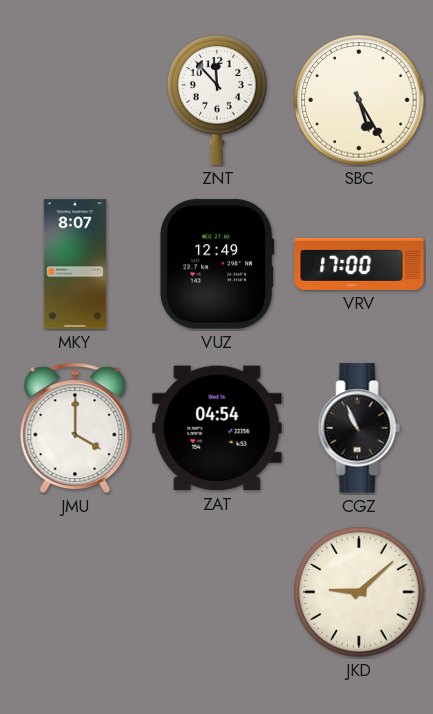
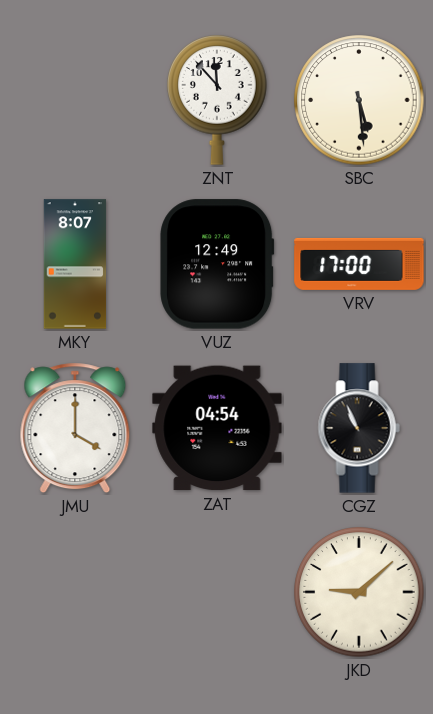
SBC: 5:25 -> 5:29 (359, 100)
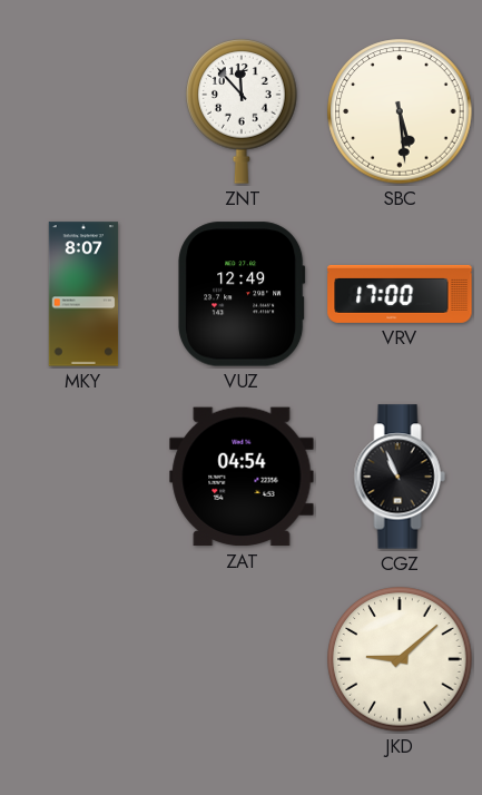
JMU: 4:00 -> none (75, 428)
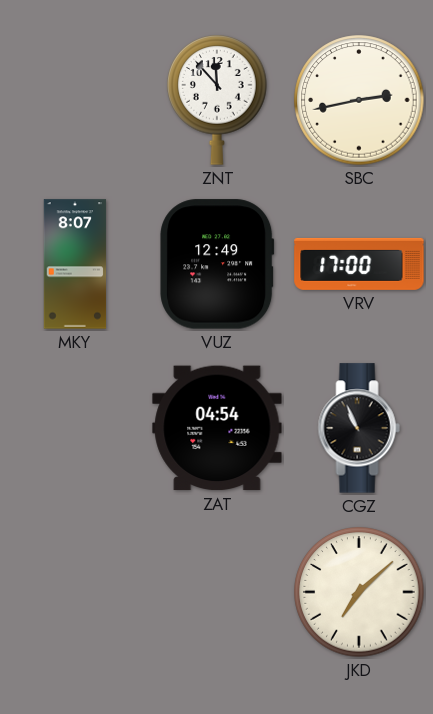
SBC: 5:29 -> 2:43 (359, 100)
JKD: 9:08 -> 7:08 (359, 592)
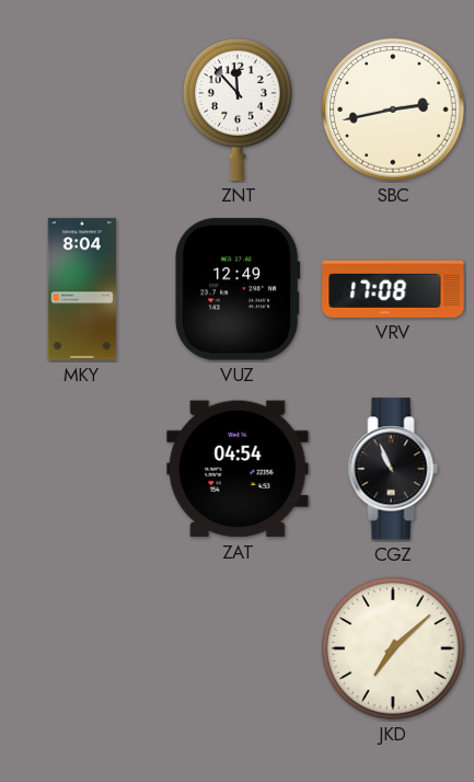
MKY: 8:07 -> 8:04 (82, 289)
VRV: 17:00 -> 17:08 (393, 289)
